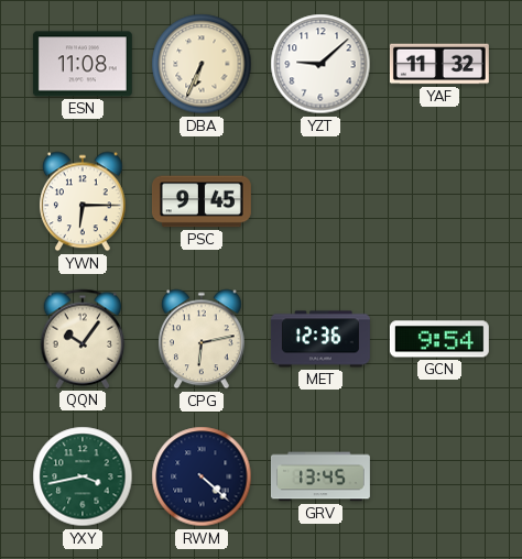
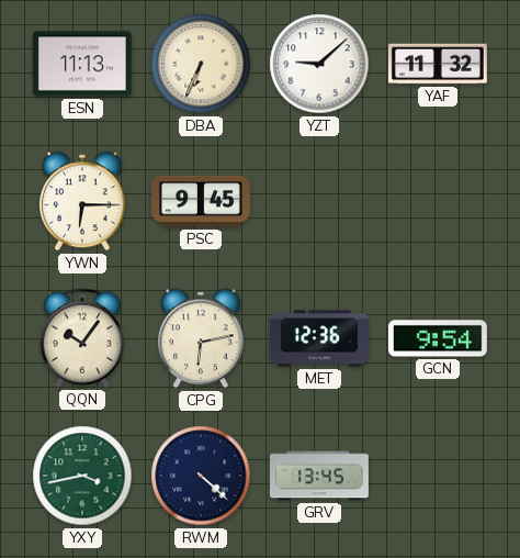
ESN: 11:08 -> 11:13 (82, 64)
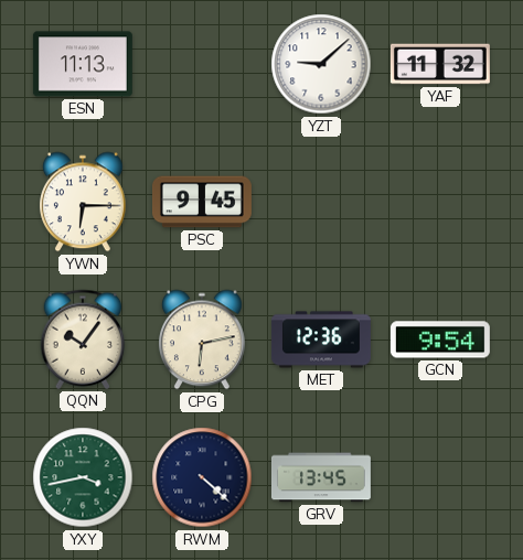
DBA: 6:34 -> none (201, 64)
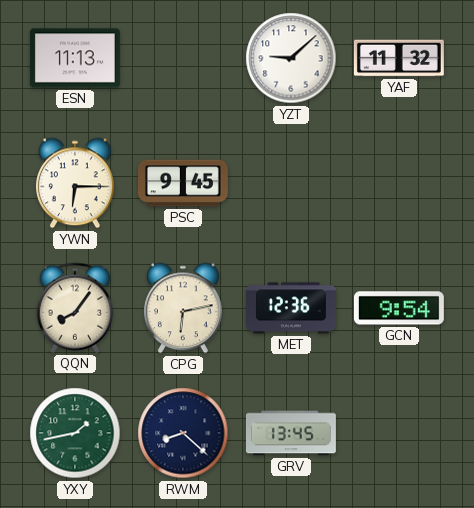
QQN: 10:06 -> 8:06 (75, 308)
YXY: 3:43 -> 1:43 (75, 433)
RWM: 4:22 -> 8:22 (183, 433)
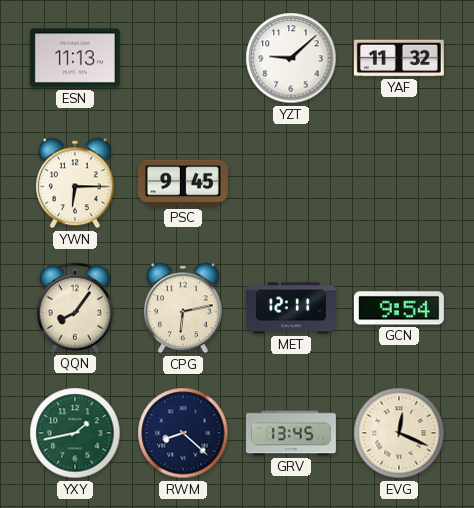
MET: 12:36 -> 12:11 (291, 308)
EVG: none -> 12:19 (399, 433)
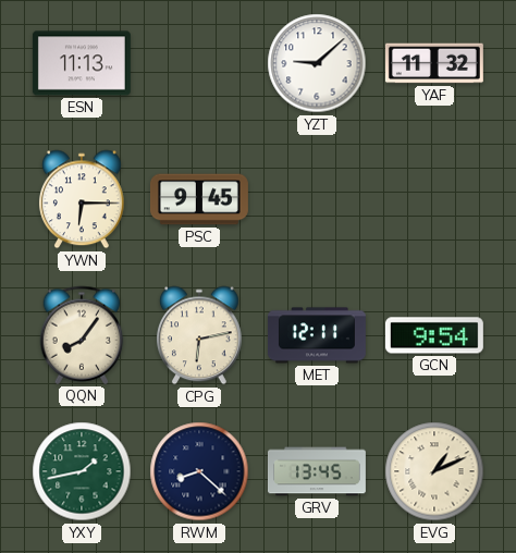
EVG: 12:19 -> 1:11 (434, 471)
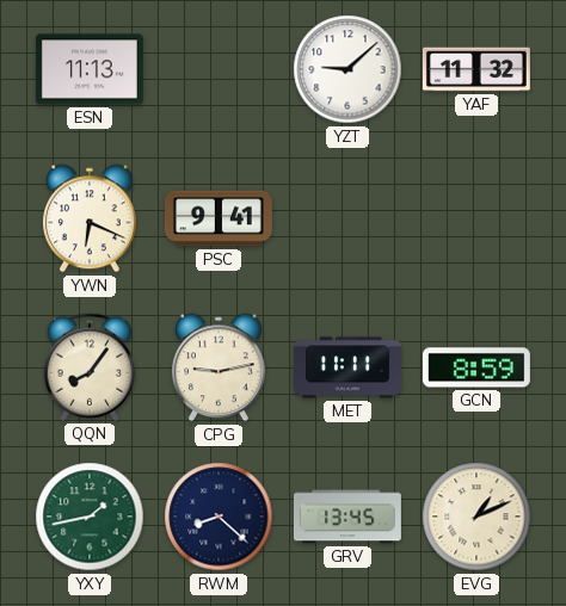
YWN: 6:15 -> 6:19 (90, 218)
PSC: 9:45 -> 9:41 (219, 218)
CPG: 6:13 -> 9:13 (219, 367)
MET: 12:11 -> 11:11 (347, 367)
GCN: 9:54 -> 8:59 (476, 367)
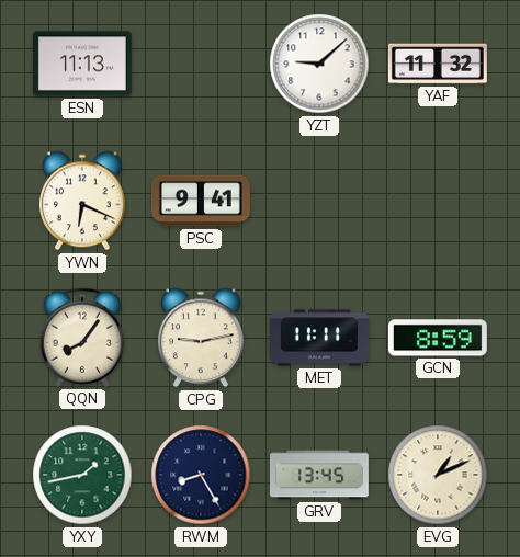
RWM: 8:22 -> 8:25 (201, 475)
